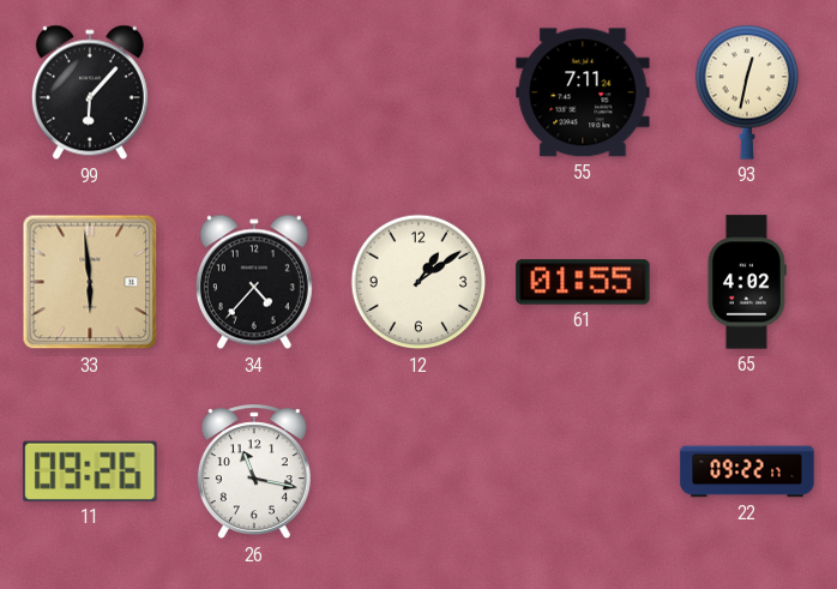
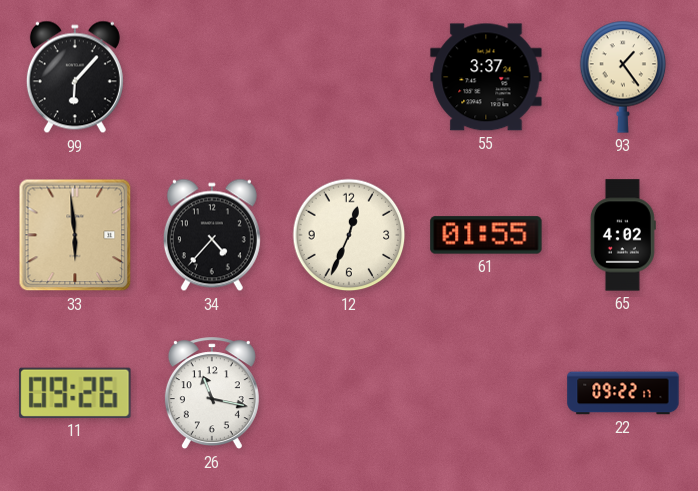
55: 7:11 -> 3:37 (486, 77)
93: 12:32 -> 1:24 (623, 77)
12: 1:09 -> 12:34 (349, 235)
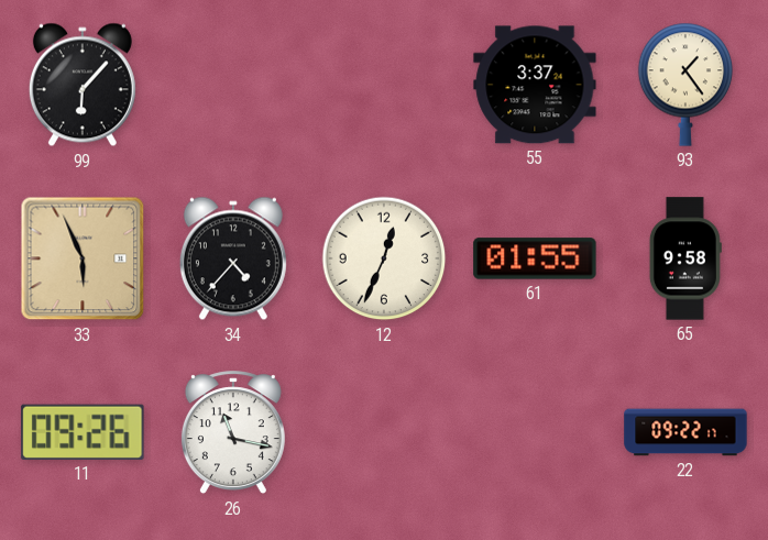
33: 5:59 -> 5:56 (83, 258)
65: 4:02 -> 9:58 (685, 258)
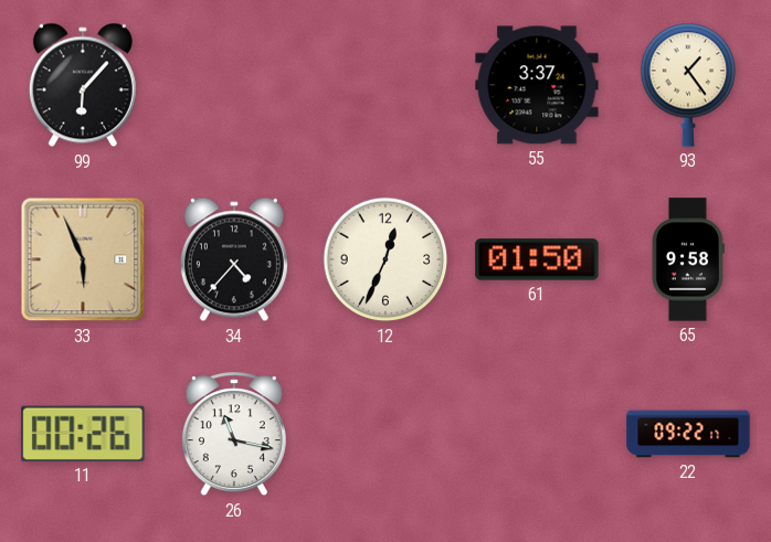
61: 01:55 -> 01:50 (537, 259)
11: 09:26 -> 00:26 (83, 434)
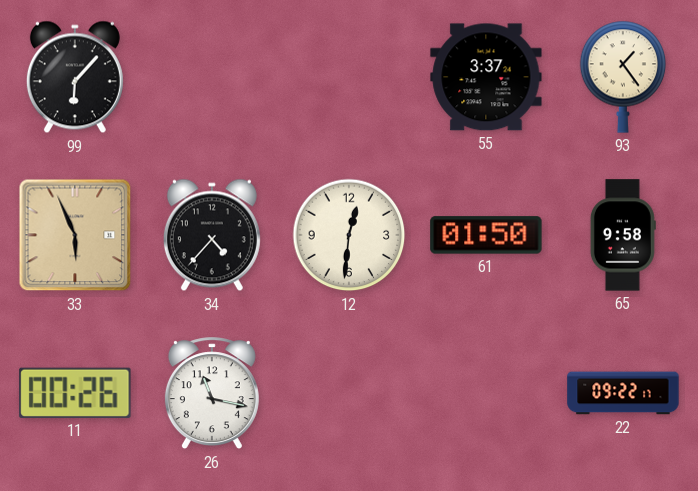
12: 12:34 -> 12:31 (349, 235)
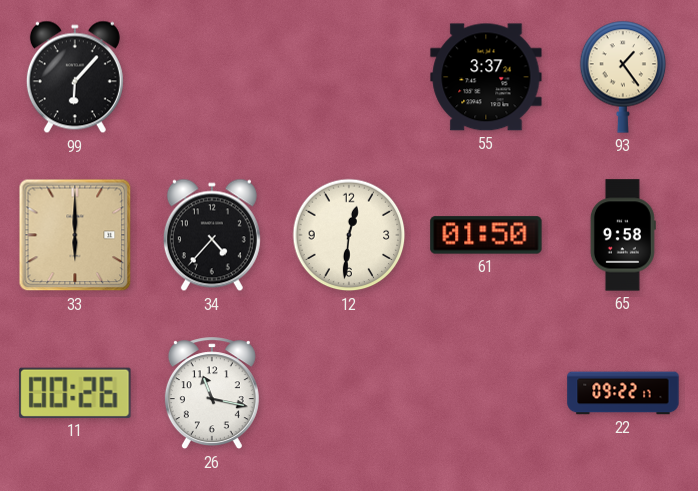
33: 5:56 -> 6:00 (75, 235)
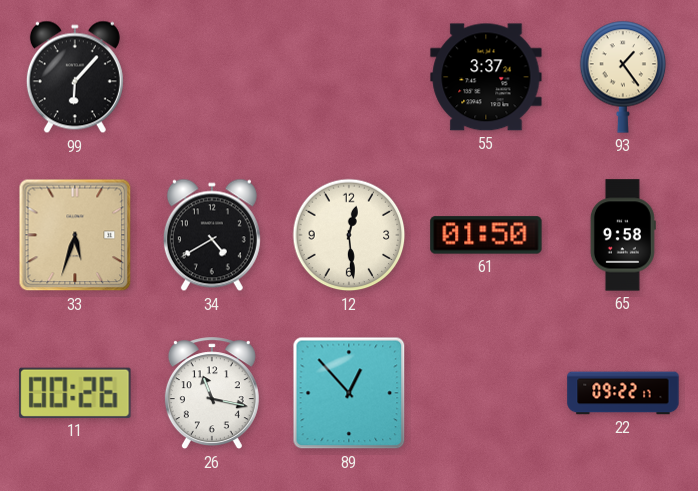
33: 6:00 -> 5:33 (75, 235)
34: 4:37 -> 4:40 (212, 235)
12: 12:31 -> 12:29 (349, 235)
89: none -> 12:53 (349, 393)
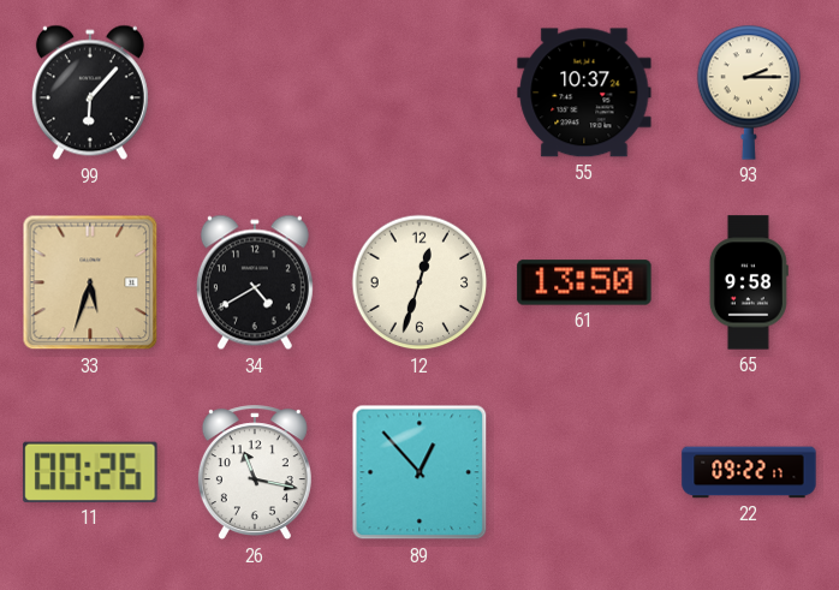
55: 3:37 -> 10:37 (584, 93)
93: 1:24 -> 2:15 (749, 93)
12: 12:29 -> 12:33 (419, 282)
61: 01:50 -> 13:50 (584, 282)
